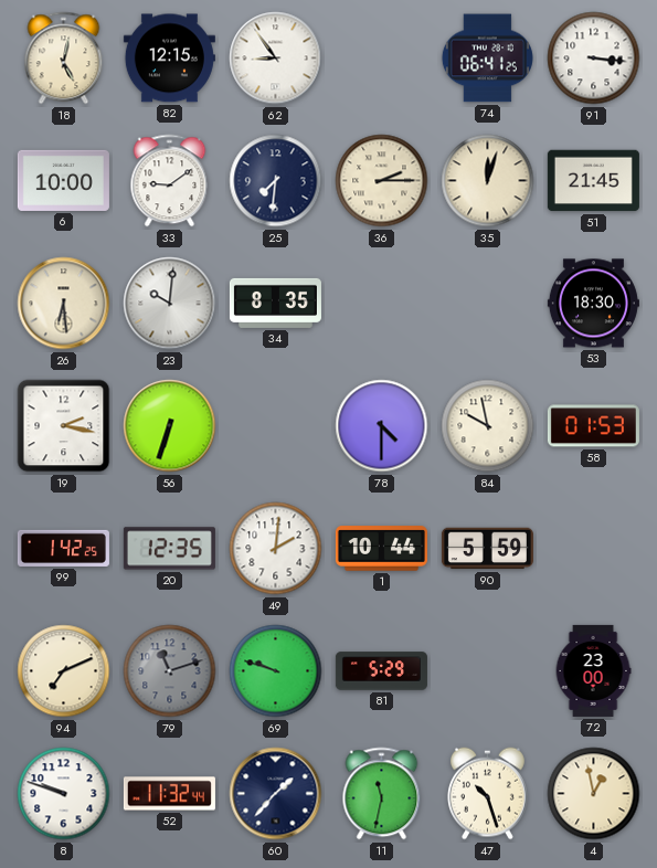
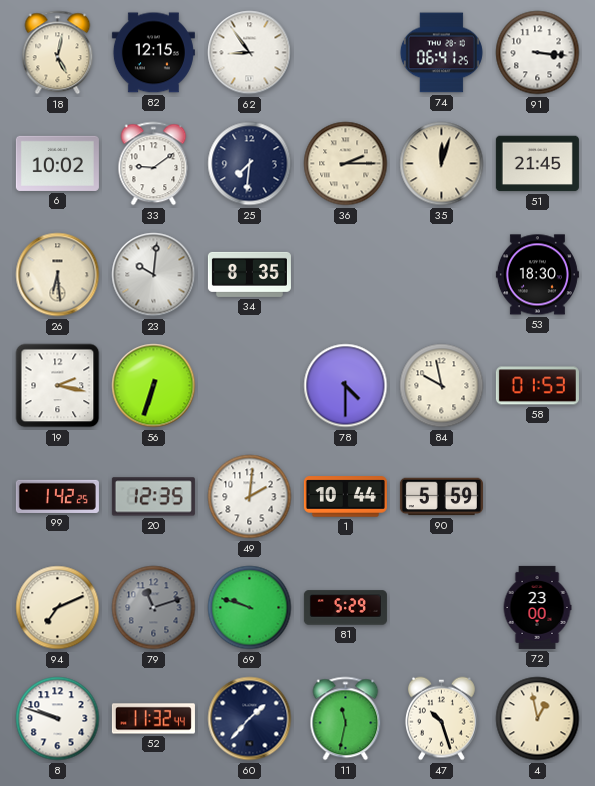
6: 10:00 -> 10:02 (57, 163)
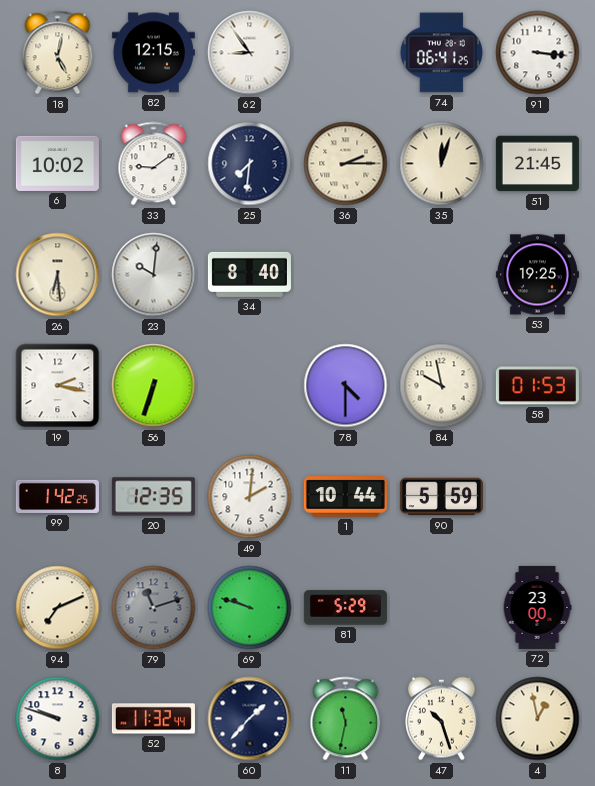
34: 8:35 -> 8:40 (249, 274)
53: 18:30 -> 19:25 (537, 275)
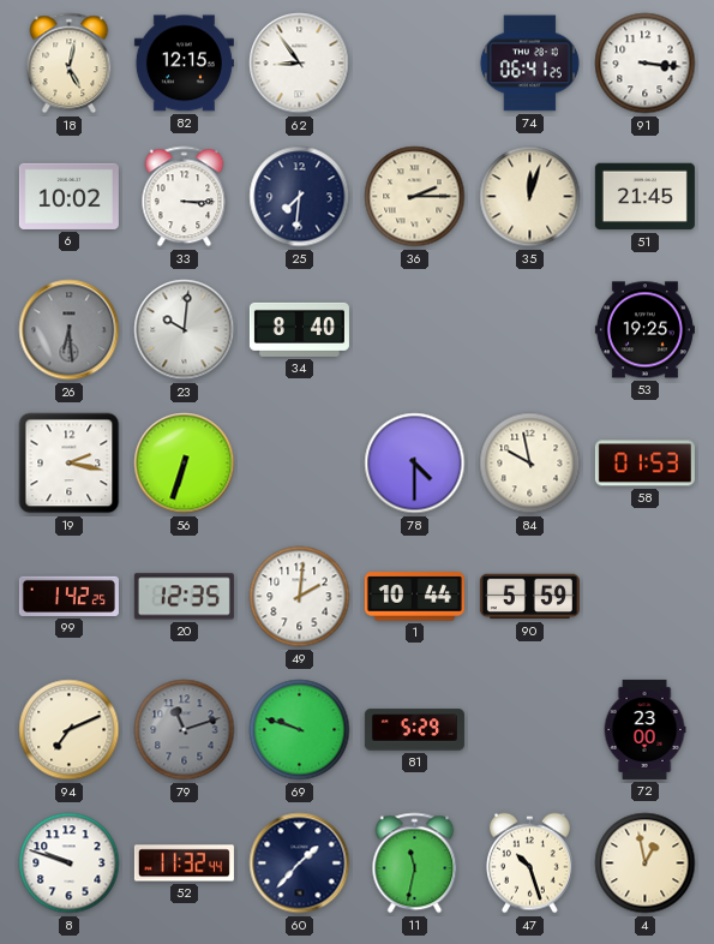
33: 9:09 -> 3:15 (185, 197)
26 dial: cream -> grey (70, 330)
